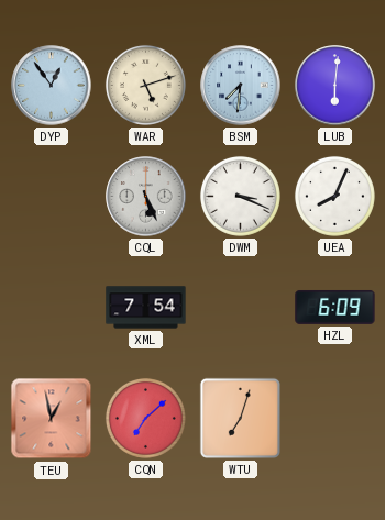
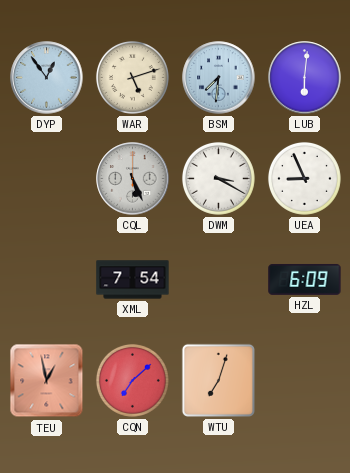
DWM: 3:19 -> 3:20 (218, 178)
UEA: 8:04 -> 8:56 (304, 178)
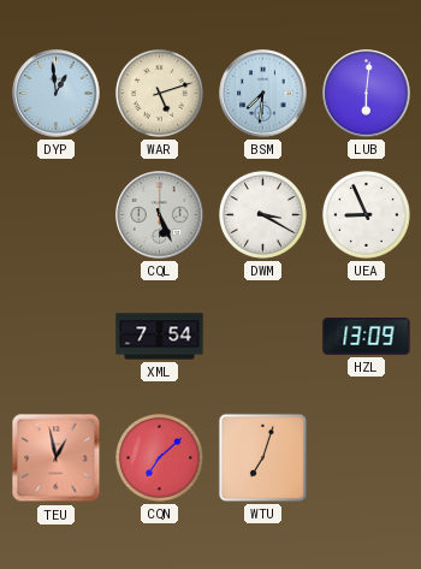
DYP: 12:54 -> 12:59 (57, 94)
HZL: 6:09 -> 13:09 (367, 336)
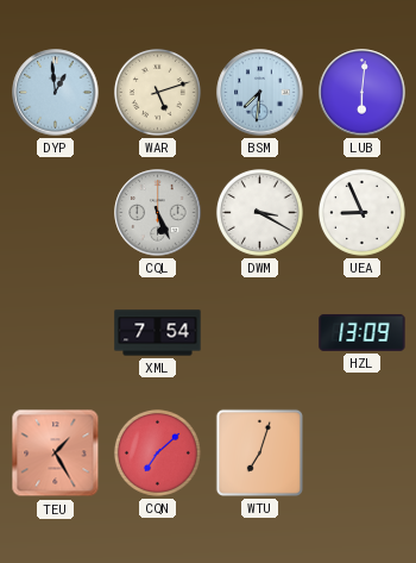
TEU: 12:58 -> 1:25 (56, 453)
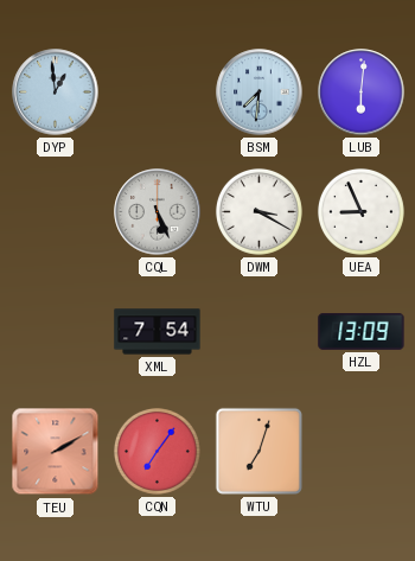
WAR: 5:12 -> none (157, 92)
TEU: 1:25 -> 2:10 (56, 452)
CQN: 7:08 -> 7:06 (157, 451)
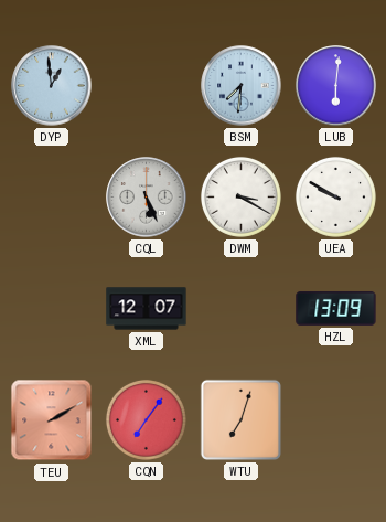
UEA: 8:56 -> 9:50 (335, 196)
XML: 7:54 -> 12:07 (147, 309)
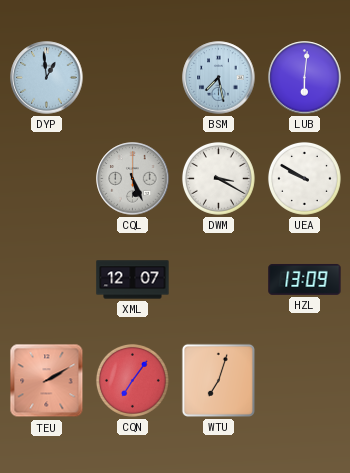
BSM: 7:31 -> 7:28 (219, 78)
